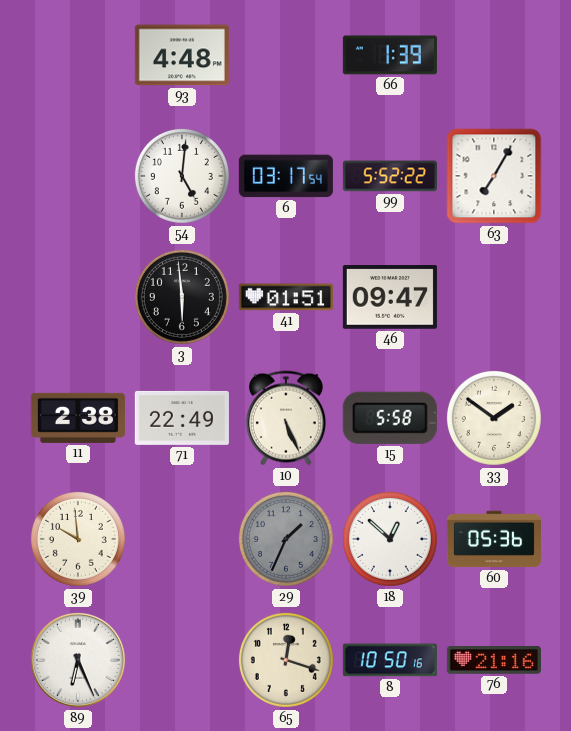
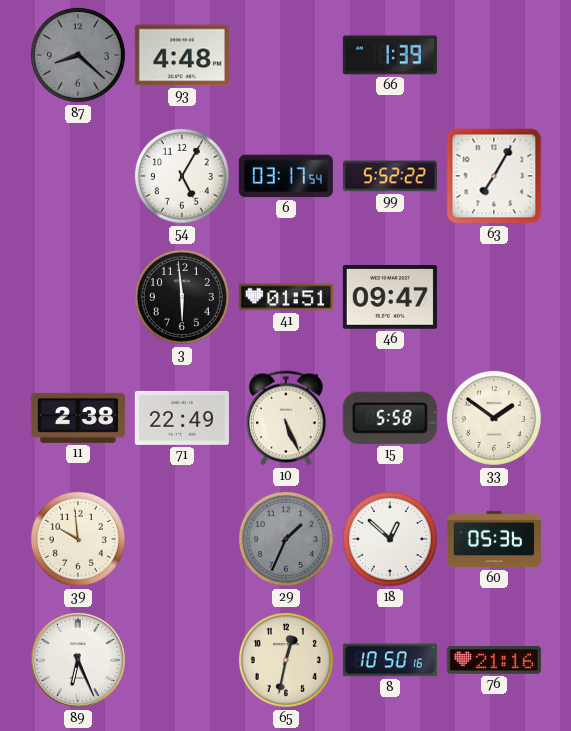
87: none -> 8:22 (78, 55)
54: 5:01 -> 5:05 (182, 176)
65: 12:18 -> 12:32 (286, 660)
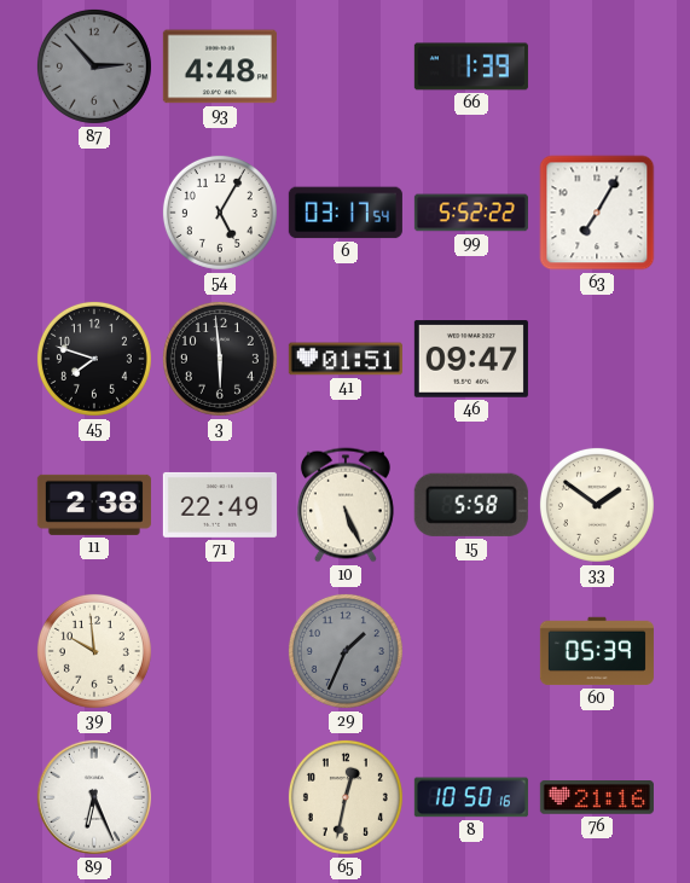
87: 8:22 -> 2:53 (94, 66)
45: none -> 7:48 (94, 359)
18: 12:52 -> none (390, 539)
60: 05:36 -> 05:39 (597, 651)
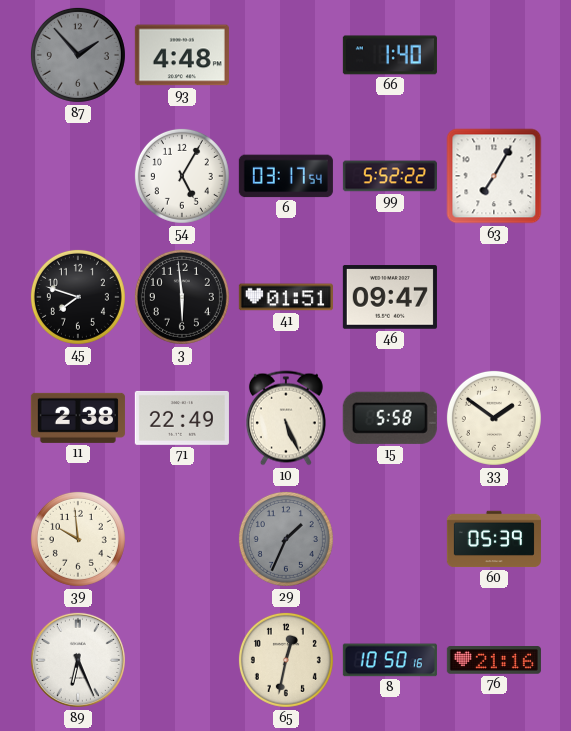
87: 2:53 -> 1:53 (78, 55)
66: 1:39 -> 1:40 (390, 55)
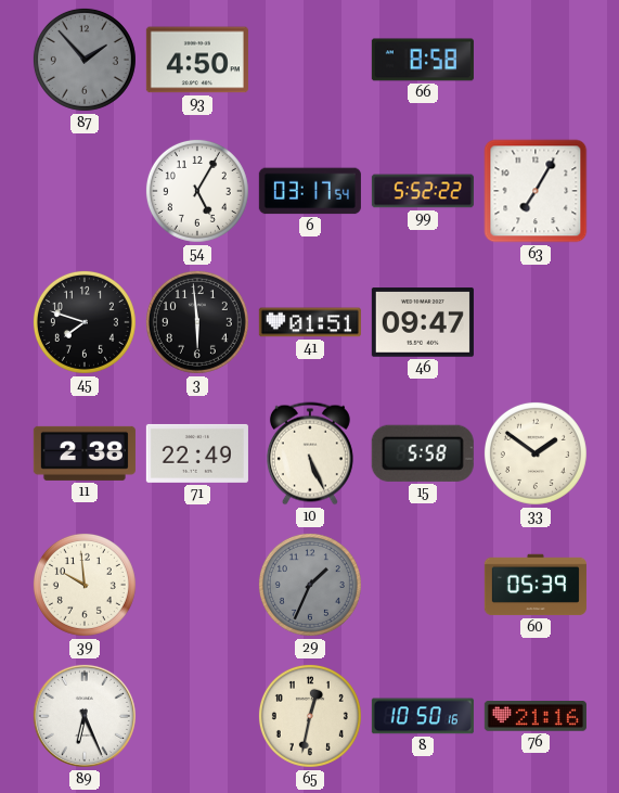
93: 4:48 -> 4:50 (197, 60)
66: 1:40 -> 8:58 (423, 60)
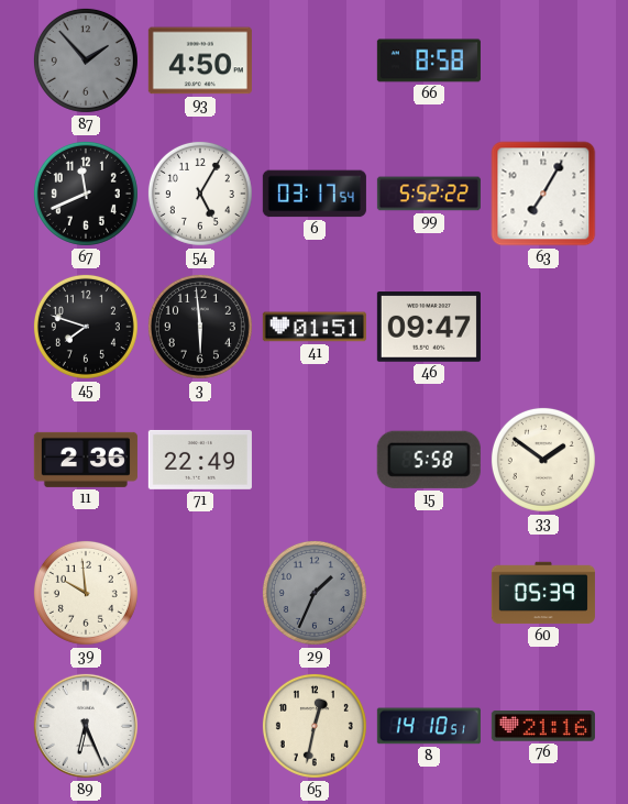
67: none -> 11:41 (86, 194)
11: 2:38 -> 2:36 (86, 460)
10: 5:26 -> none (310, 453)
8: 10:50 -> 14:10 (429, 726)
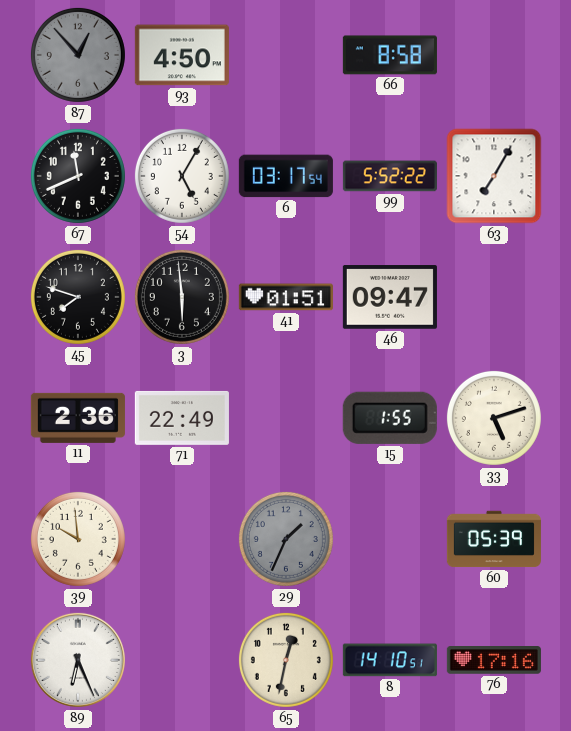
87: 1:53 -> 12:53 (78, 55)
15: 5:58 -> 1:55 (390, 418)
33: 1:51 -> 5:12 (494, 418)
76: 21:16 -> 17:16 (494, 661)
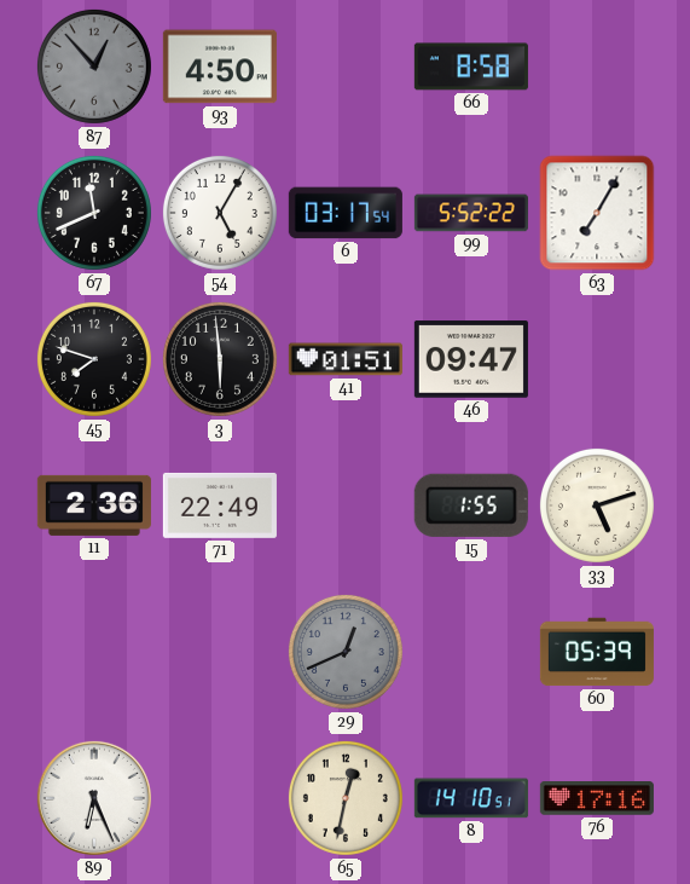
39: 9:59 -> none (78, 539)
29: 1:34 -> 12:41 (346, 652)
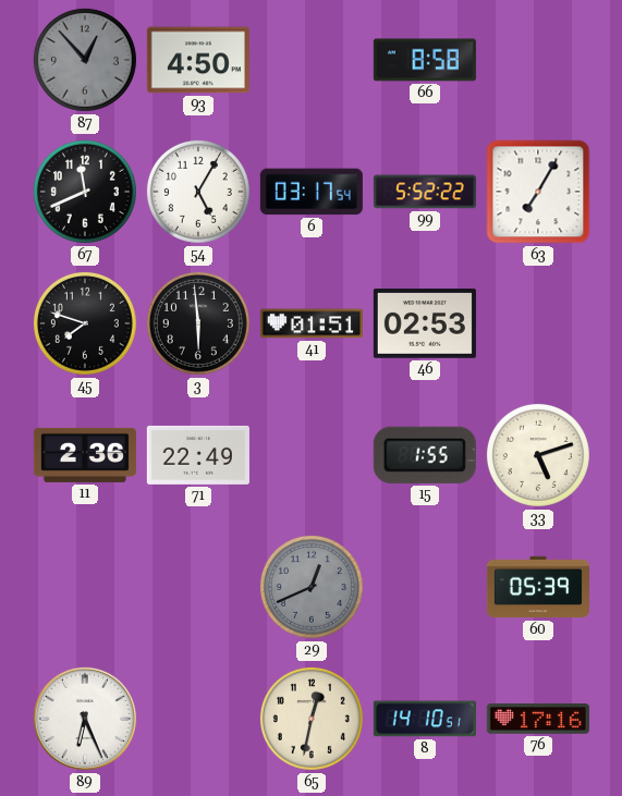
46: 09:47 -> 02:53 (425, 323)
